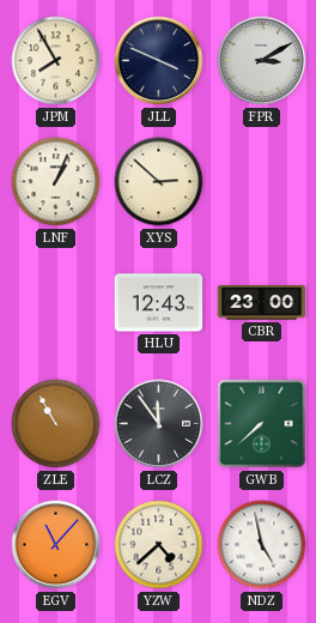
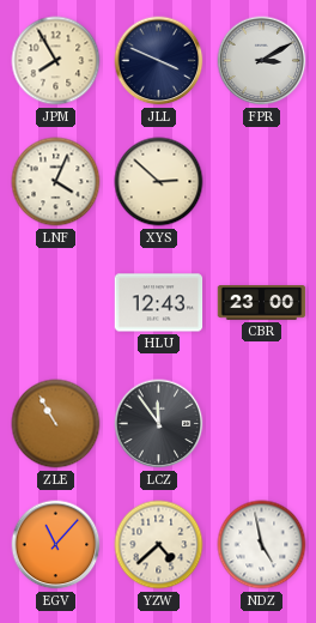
LNF: 1:04 -> 4:04 (56, 182)
GWB: 7:38 -> none (262, 424)
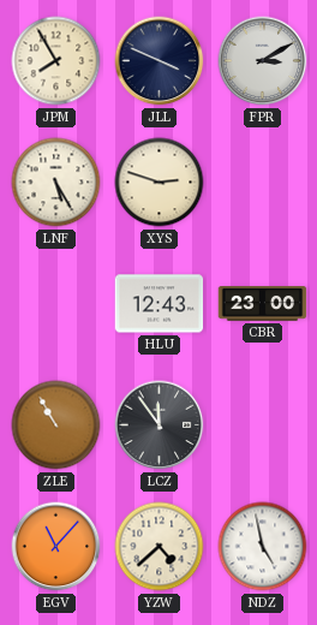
LNF: 4:04 -> 5:25 (56, 183)
XYS: 2:52 -> 2:48 (160, 183)
